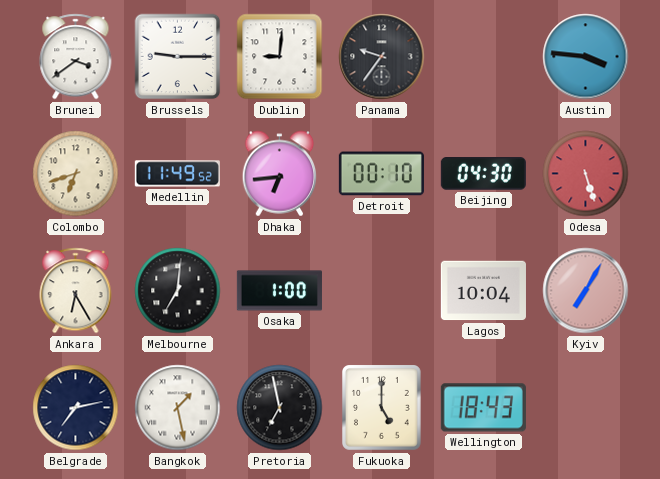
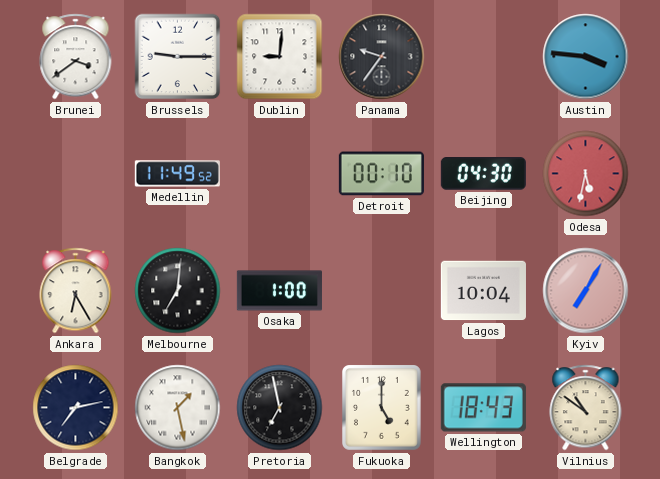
Colombo: 6:42 -> none (76, 174)
Dhaka: 6:44 -> none (280, 174)
Odesa: 5:27 -> 5:32 (586, 174)
Vilnius: none -> 10:51 (586, 408)
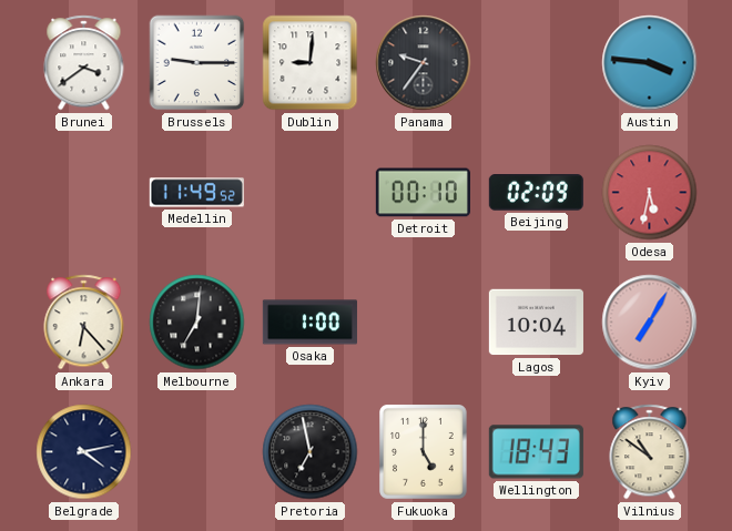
Beijing: 04:30 -> 02:09 (536, 193)
Ankara: 6:25 -> 6:23 (84, 323)
Belgrade: 7:13 -> 4:13 (84, 452)
Bangkok: 1:28 -> none (178, 408)
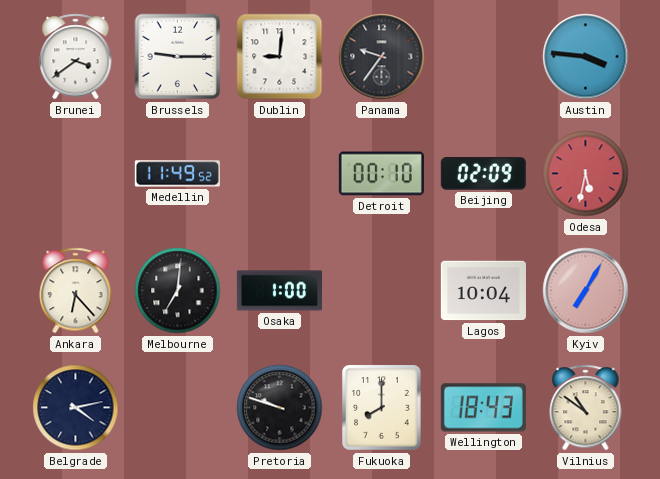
Pretoria: 6:58 -> 9:48 (280, 408)
Fukuoka: 5:00 -> 8:00 (382, 408)
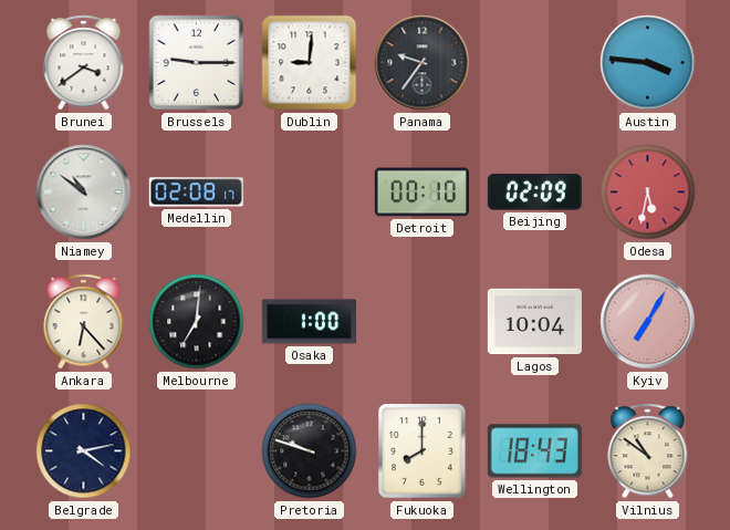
Niamey: none -> 10:51 (84, 193)
Medellin: 11:49 -> 02:08 (196, 193)
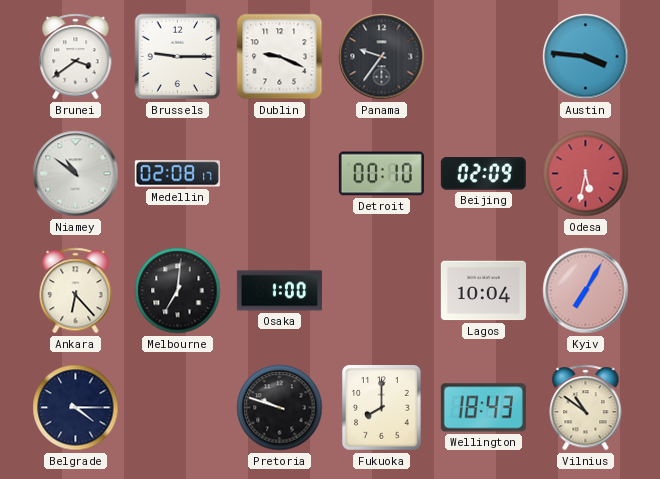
Dublin: 9:01 -> 9:19 (280, 57)
Belgrade: 4:13 -> 4:15 (76, 408)
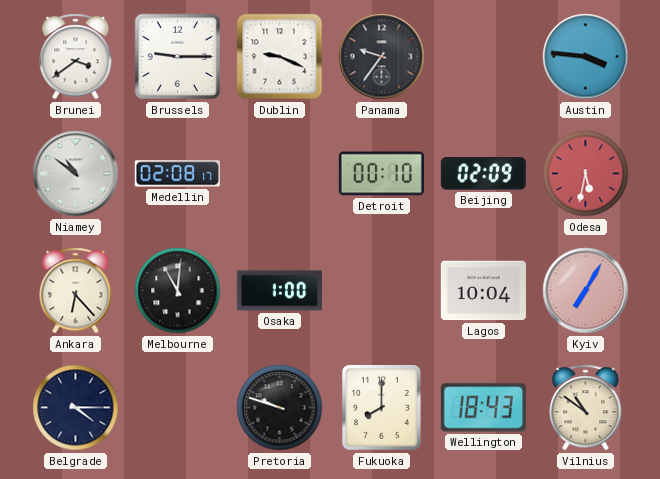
Melbourne: 7:01 -> 11:01 (178, 291)
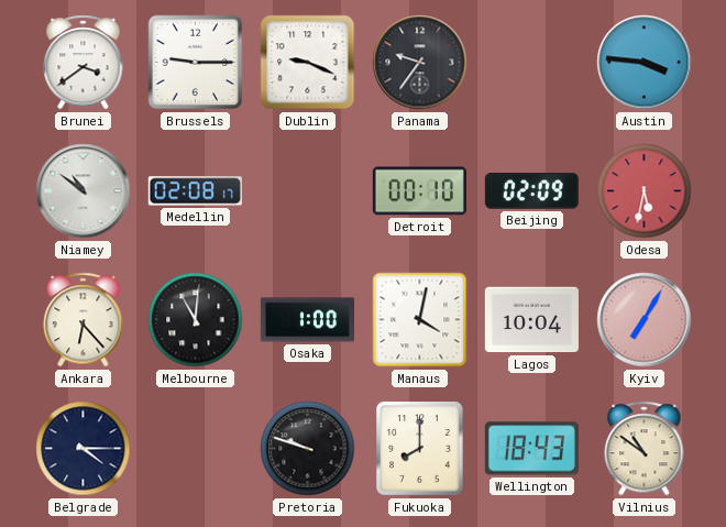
Manaus: none -> 4:02 (420, 320)
